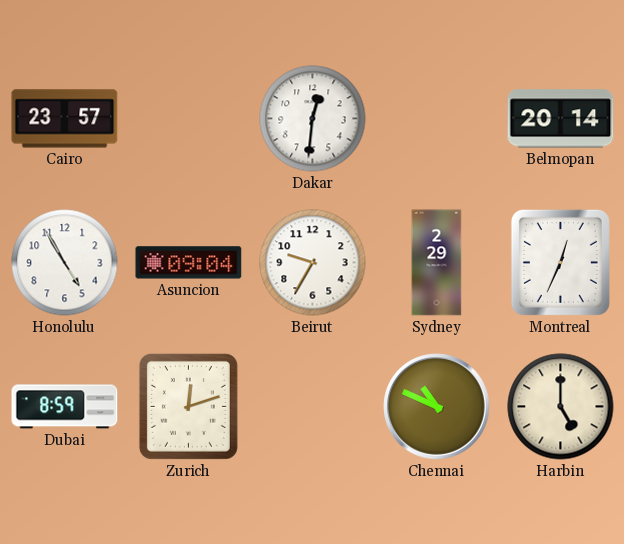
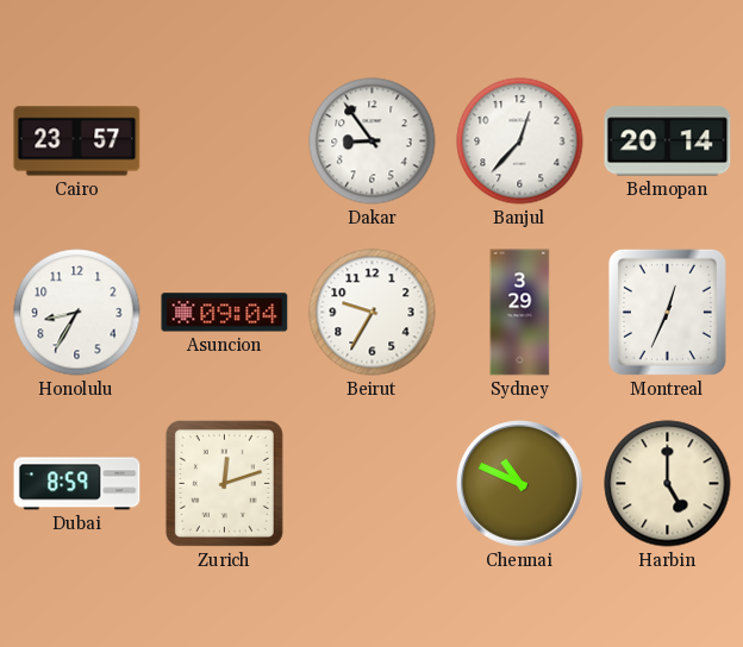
Dakar: 12:31 -> 8:54 (373, 142)
Banjul: none -> 12:37 (520, 142)
Honolulu: 4:55 -> 8:35 (77, 313)
Sydney: 2:29 -> 3:29 (520, 313)
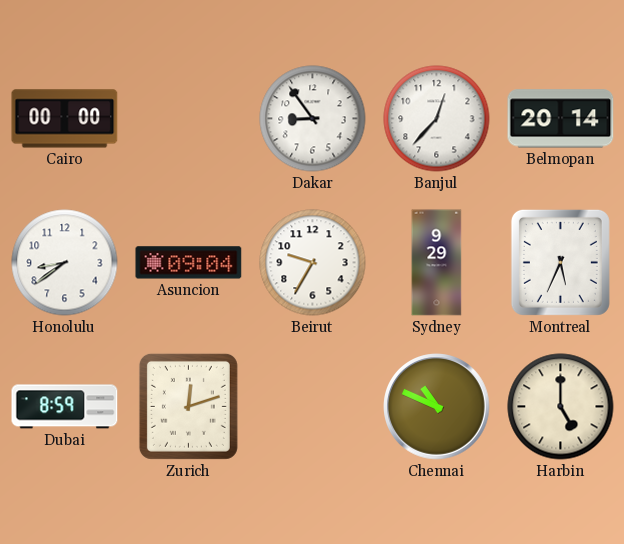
Cairo: 23:57 -> 00:00 (65, 119)
Honolulu: 8:35 -> 8:39 (65, 263)
Sydney: 3:29 -> 9:29 (437, 263)
Montreal: 12:34 -> 5:34 (560, 262)
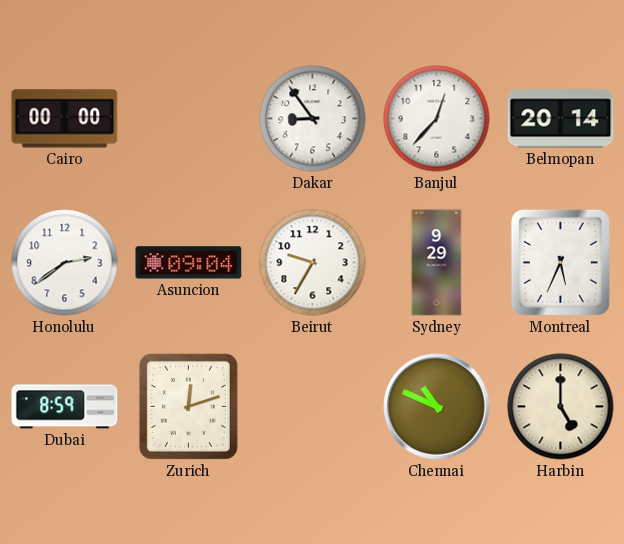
Honolulu: 8:39 -> 2:39 (65, 263)
